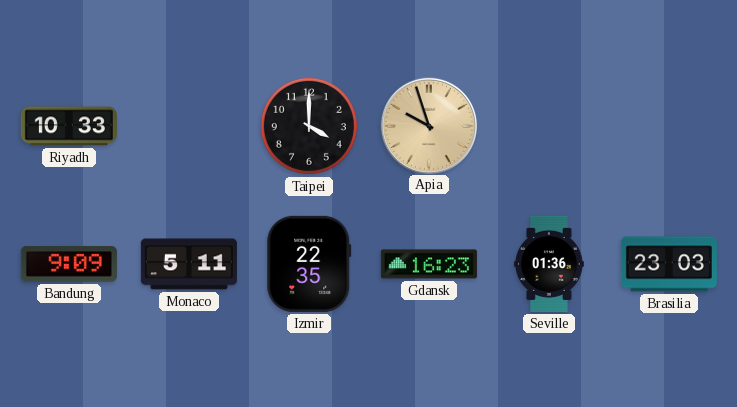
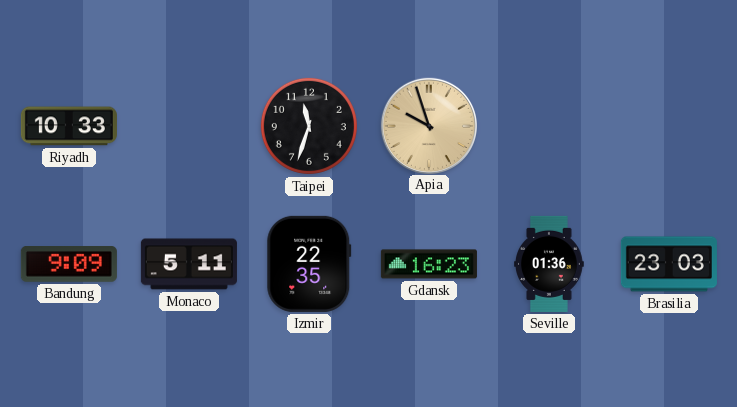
Taipei: 4:00 -> 11:33 (309, 126)
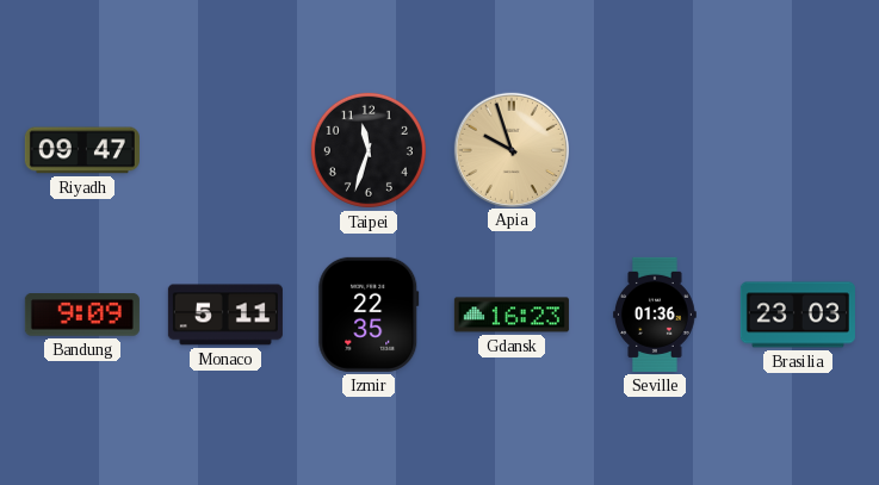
Riyadh: 10:33 -> 09:47 (82, 150)
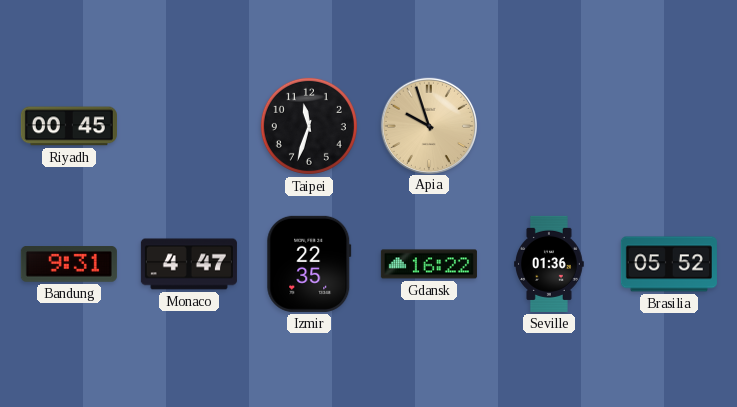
Riyadh: 09:47 -> 00:45 (69, 126)
Bandung: 9:09 -> 9:31 (69, 265)
Monaco: 5:11 -> 4:47 (189, 264)
Gdansk: 16:23 -> 16:22 (429, 264)
Brasilia: 23:03 -> 05:52 (669, 264)
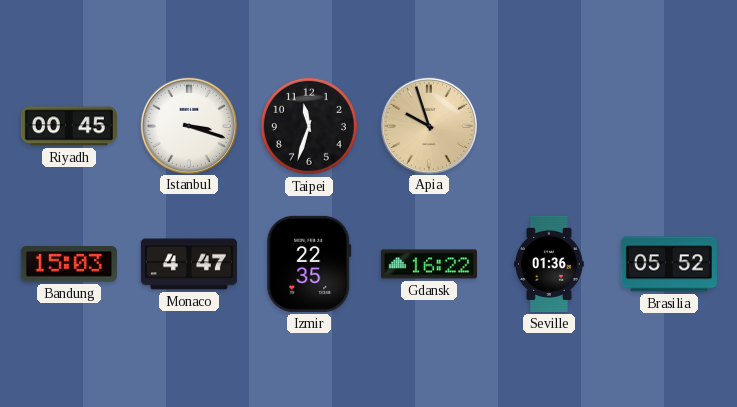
Istanbul: none -> 3:18 (188, 125)
Bandung: 9:31 -> 15:03 (69, 265)
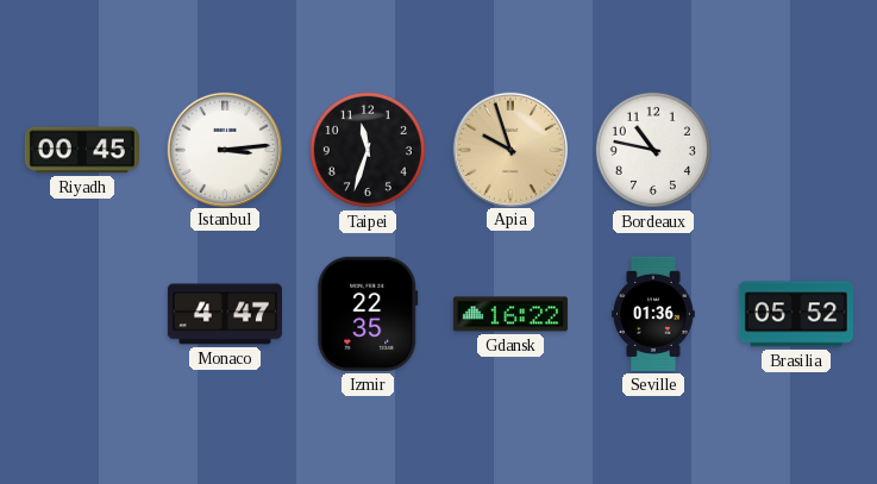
Istanbul: 3:18 -> 3:14 (224, 149)
Bordeaux: none -> 10:47 (653, 150)
Bandung: 15:03 -> none (69, 265)
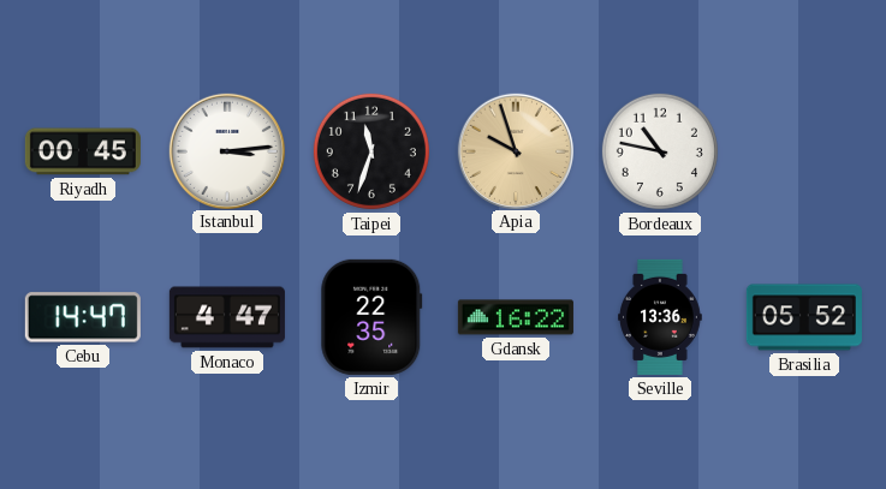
Cebu: none -> 14:47 (83, 317)
Seville: 01:36 -> 13:36 (661, 317)
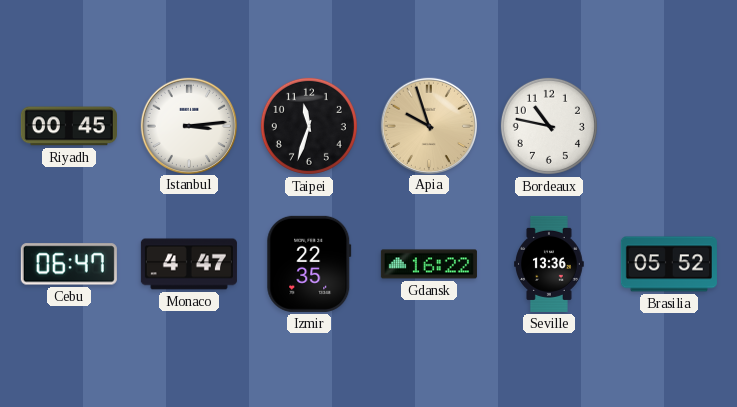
Cebu: 14:47 -> 06:47 (69, 264)
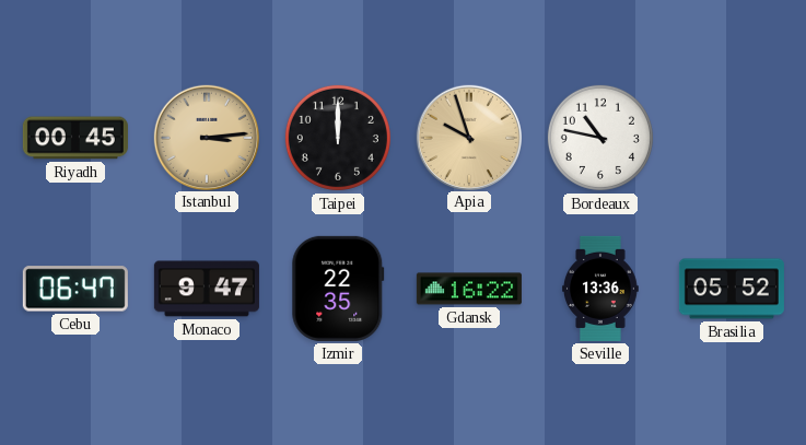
Istanbul dial: white -> champagne (206, 137)
Taipei: 11:33 -> 12:00 (338, 138)
Monaco: 4:47 -> 9:47 (207, 289)
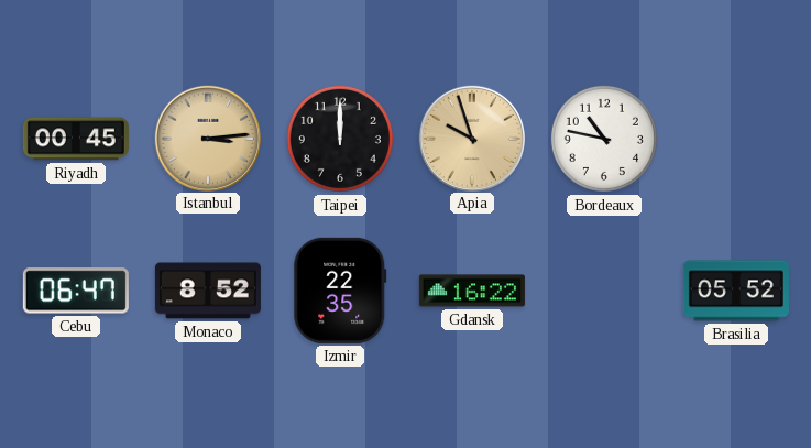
Monaco: 9:47 -> 8:52 (208, 291)
Seville: 13:36 -> none (601, 289)
